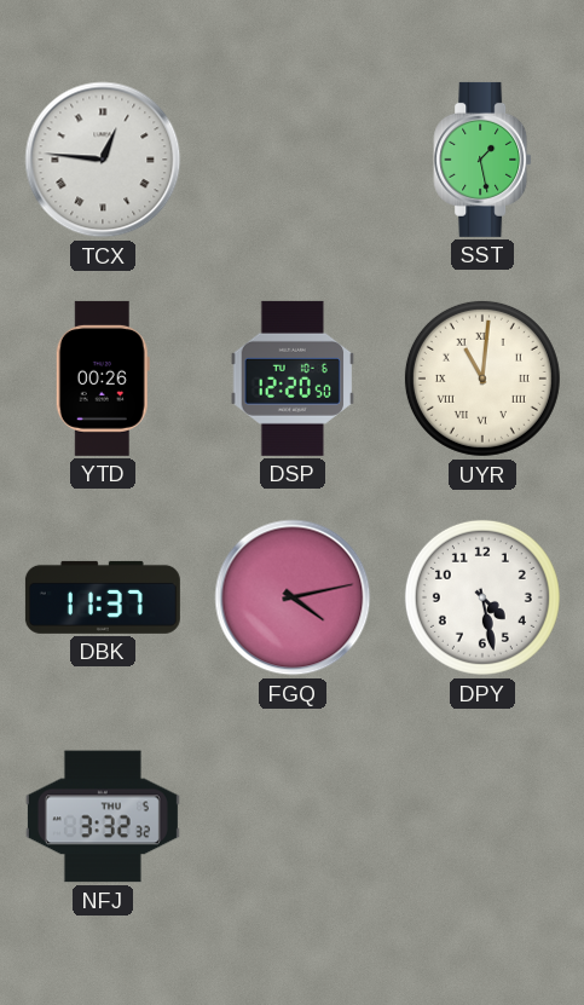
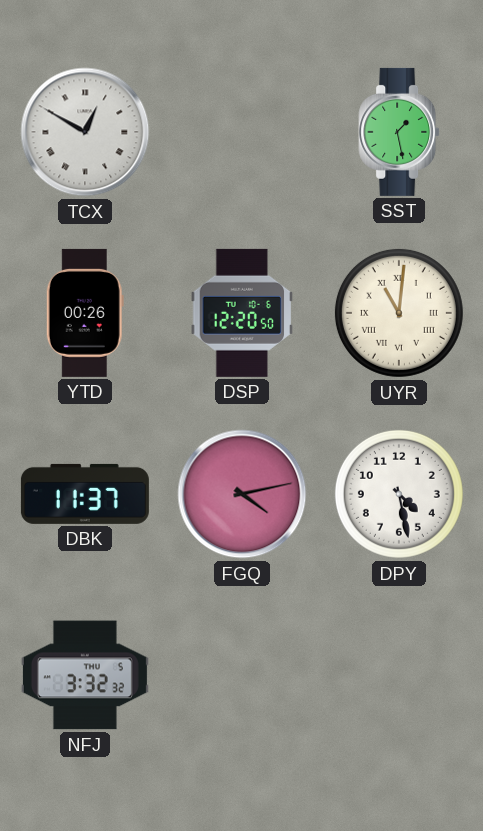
TCX: 12:46 -> 12:50 (85, 132)
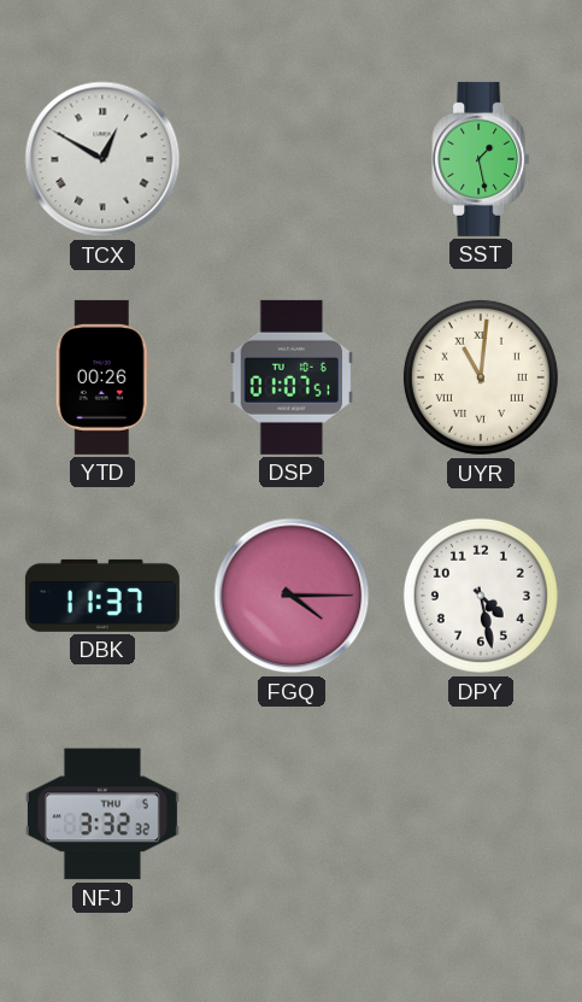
DSP: 12:20 -> 01:07 (292, 377)
FGQ: 4:13 -> 4:15 (292, 596)
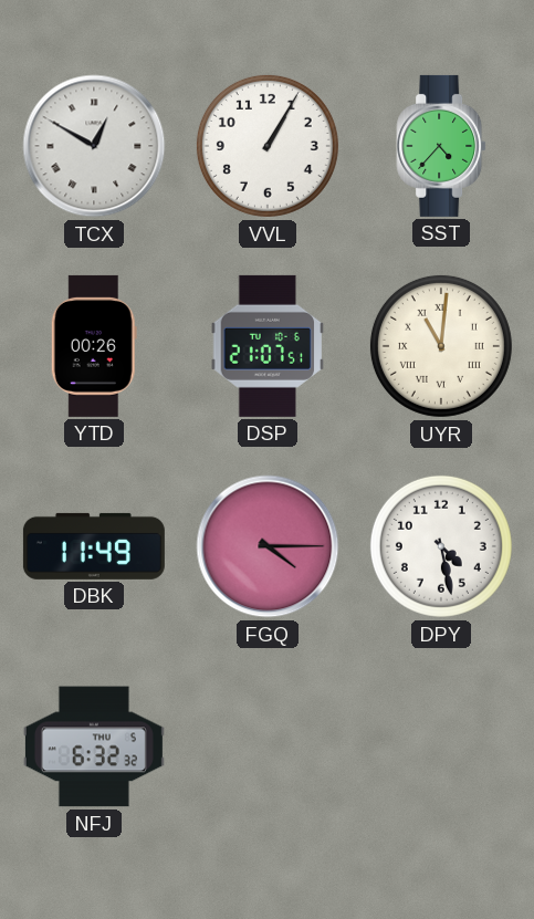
VVL: none -> 1:05 (268, 146)
SST: 1:28 -> 4:37 (441, 146)
DSP: 01:07 -> 21:07 (268, 346)
DBK: 11:37 -> 11:49 (94, 546)
NFJ: 3:32 -> 6:32 (94, 746)
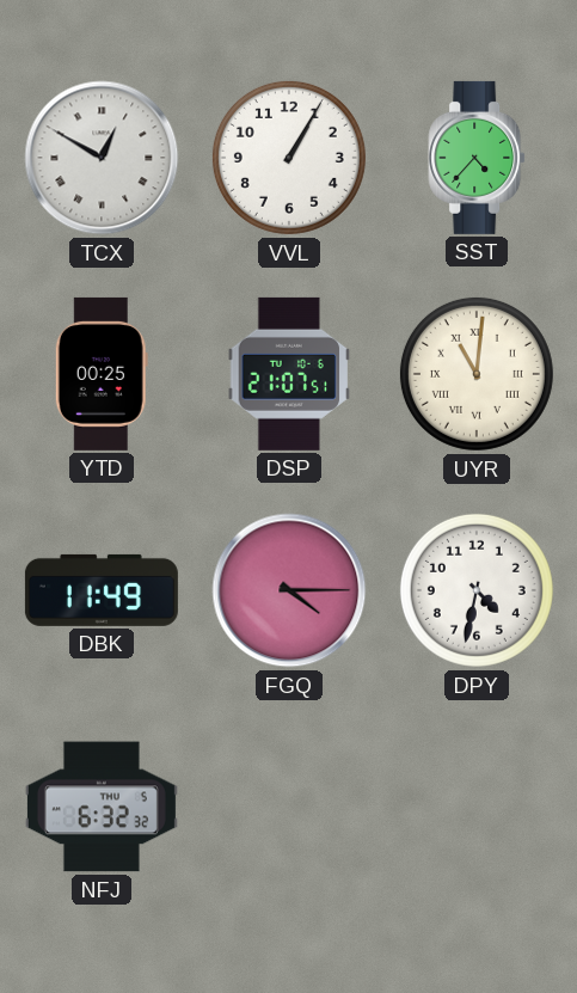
YTD: 00:26 -> 00:25 (102, 374)
DPY: 4:28 -> 4:32 (477, 590)
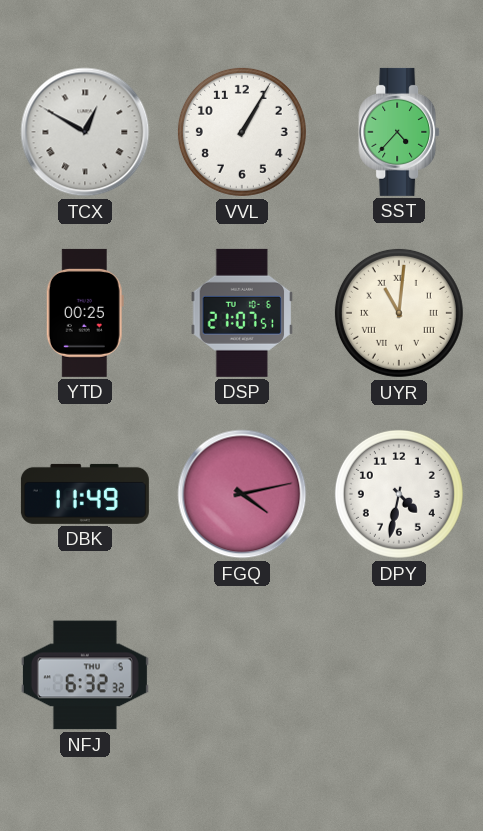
FGQ: 4:15 -> 4:13 (242, 494)
